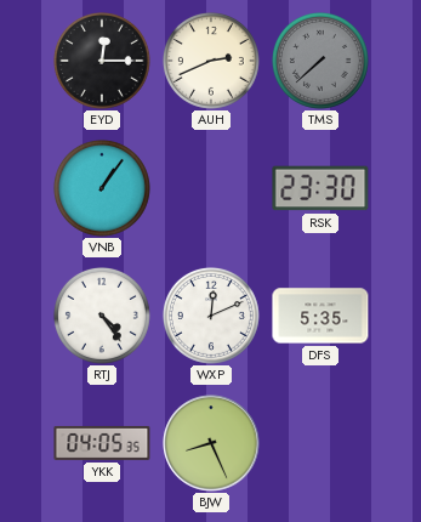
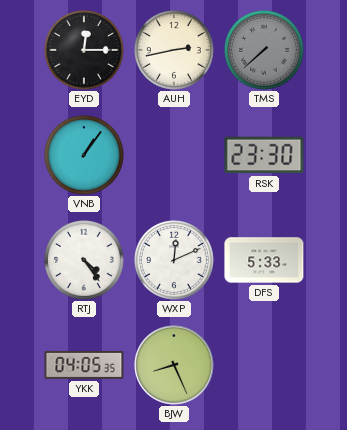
AUH: 2:41 -> 2:43 (174, 50)
DFS: 5:35 -> 5:33 (264, 260)
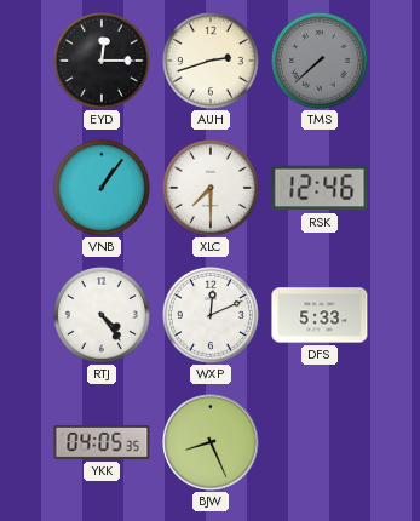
AUH: 2:43 -> 2:42 (211, 61)
XLC: none -> 7:30 (211, 188)
RSK: 23:30 -> 12:46 (320, 188)
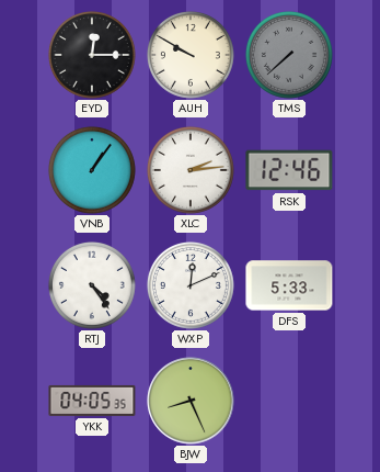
AUH: 2:42 -> 9:50 (191, 55)
XLC: 7:30 -> 2:14 (191, 170)
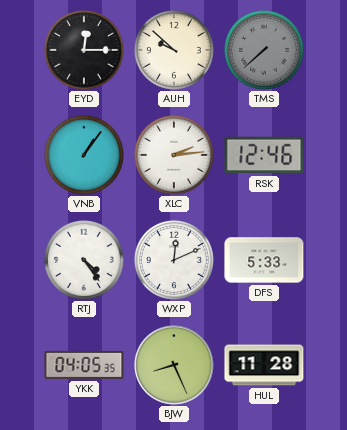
AUH: 9:50 -> 9:52 (174, 50)
HUL: none -> 11:28 (264, 365)
